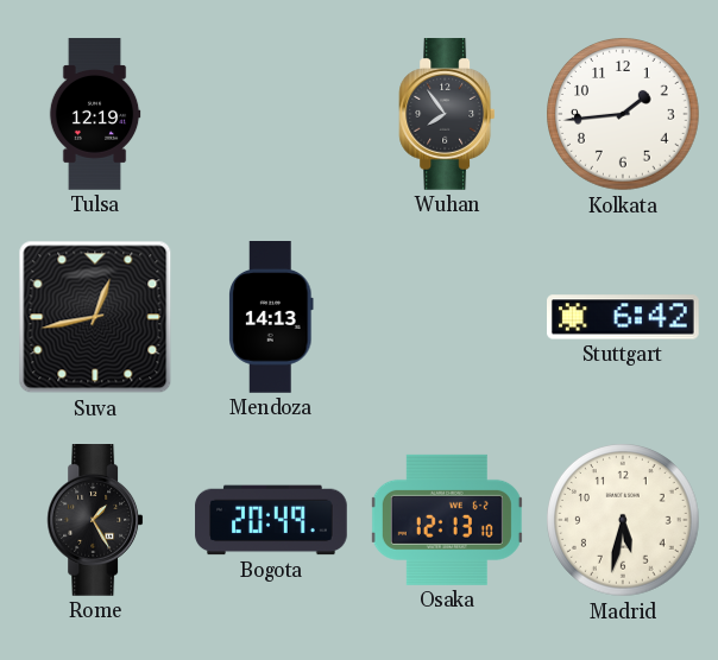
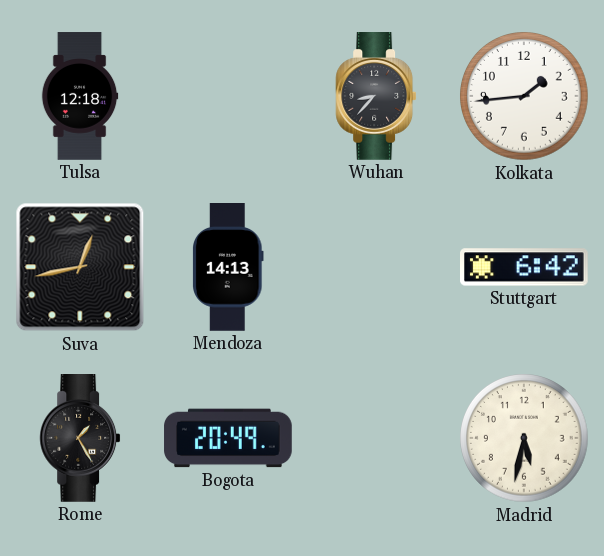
Tulsa: 12:19 -> 12:18 (80, 96)
Wuhan: 7:54 -> 8:37 (376, 97)
Osaka: 12:13 -> none (447, 520)
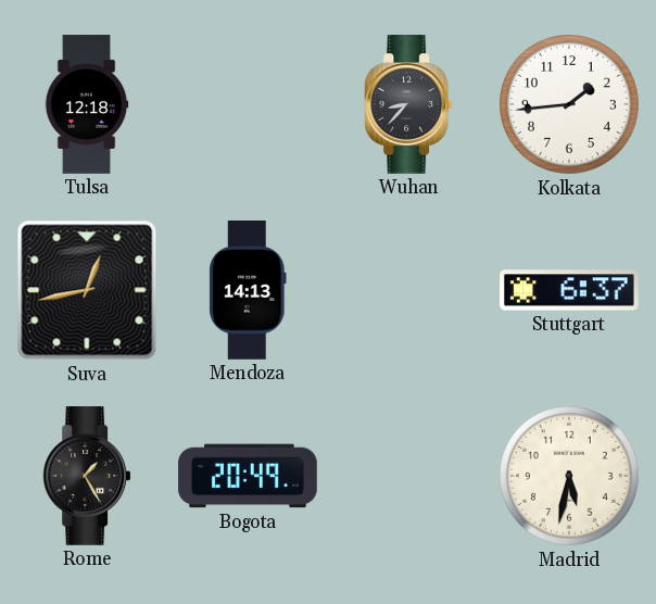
Stuttgart: 6:42 -> 6:37 (570, 290)
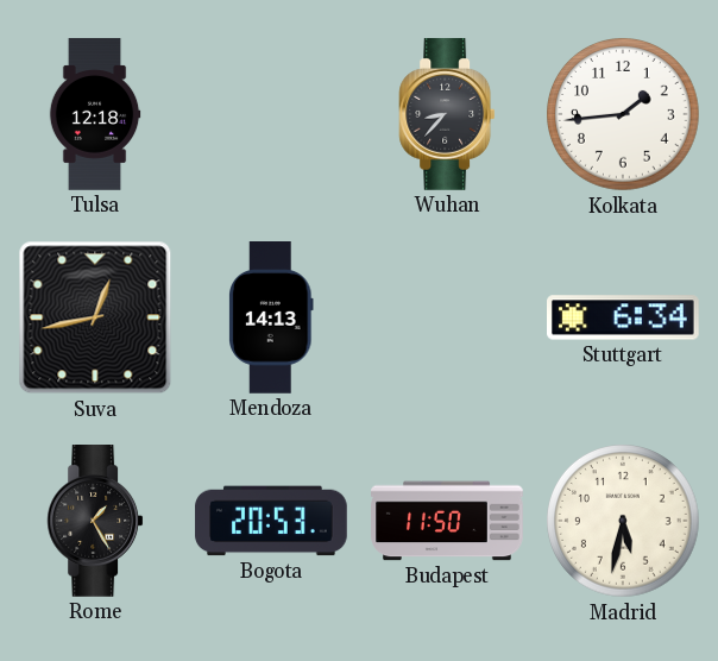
Stuttgart: 6:37 -> 6:34 (624, 317)
Bogota: 20:49 -> 20:53 (271, 521)
Budapest: none -> 11:50 (447, 521)
